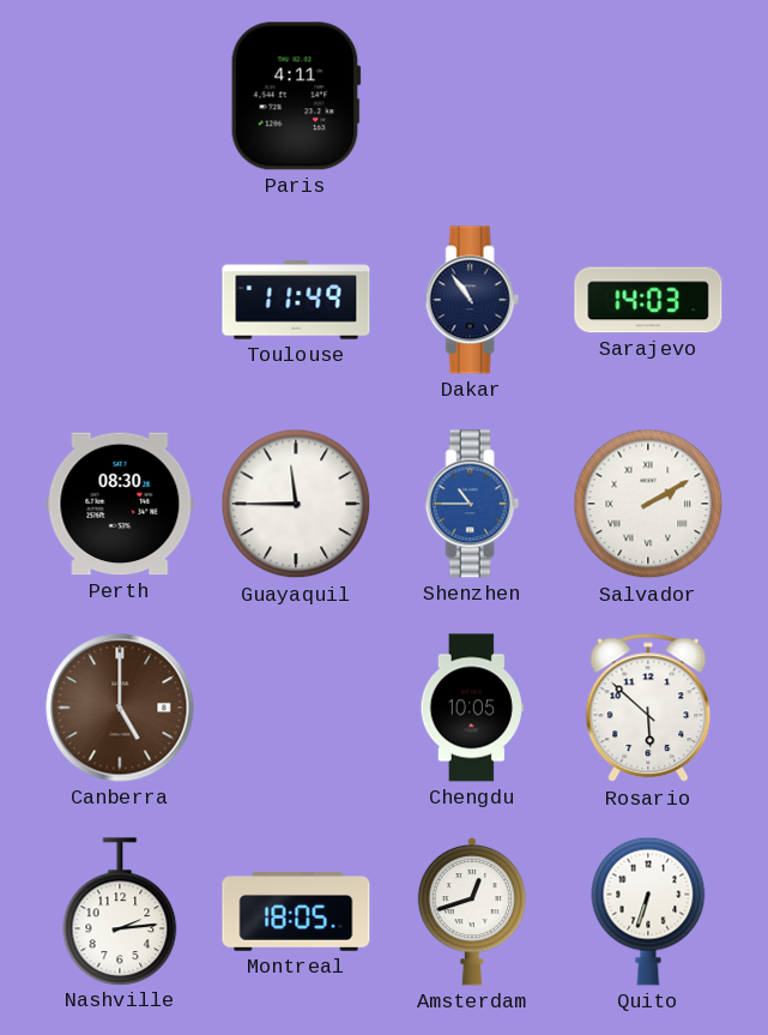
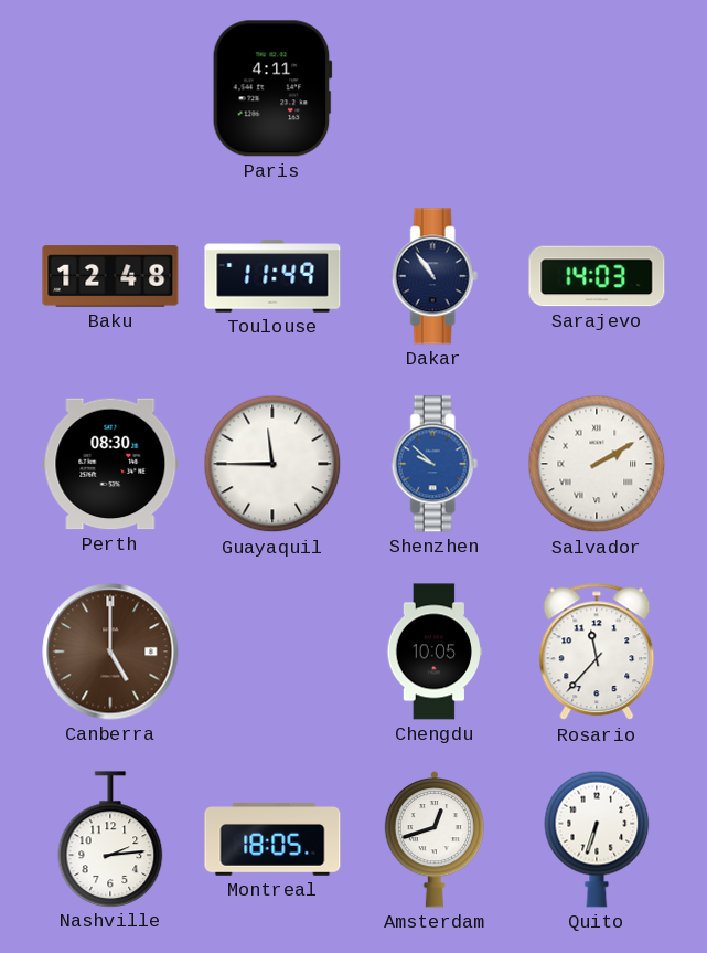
Baku: none -> 12:48 (110, 276)
Shenzhen: 10:45 -> 9:52 (435, 464)
Rosario: 5:52 -> 11:37 (597, 652)
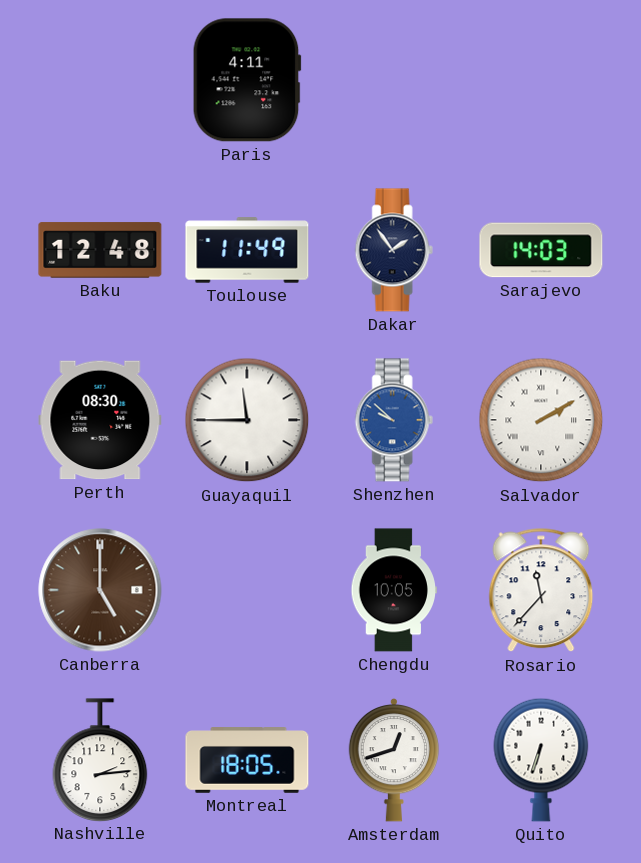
Dakar: 10:54 -> 1:54 (394, 250)
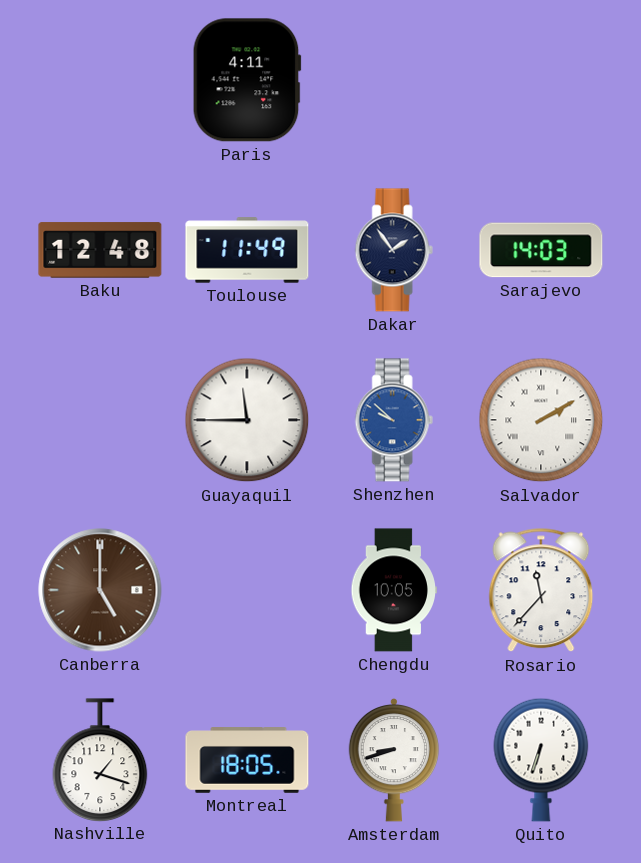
Perth: 08:30 -> none (100, 420)
Nashville: 2:14 -> 1:18 (100, 760)
Amsterdam: 12:42 -> 8:42 (394, 760)
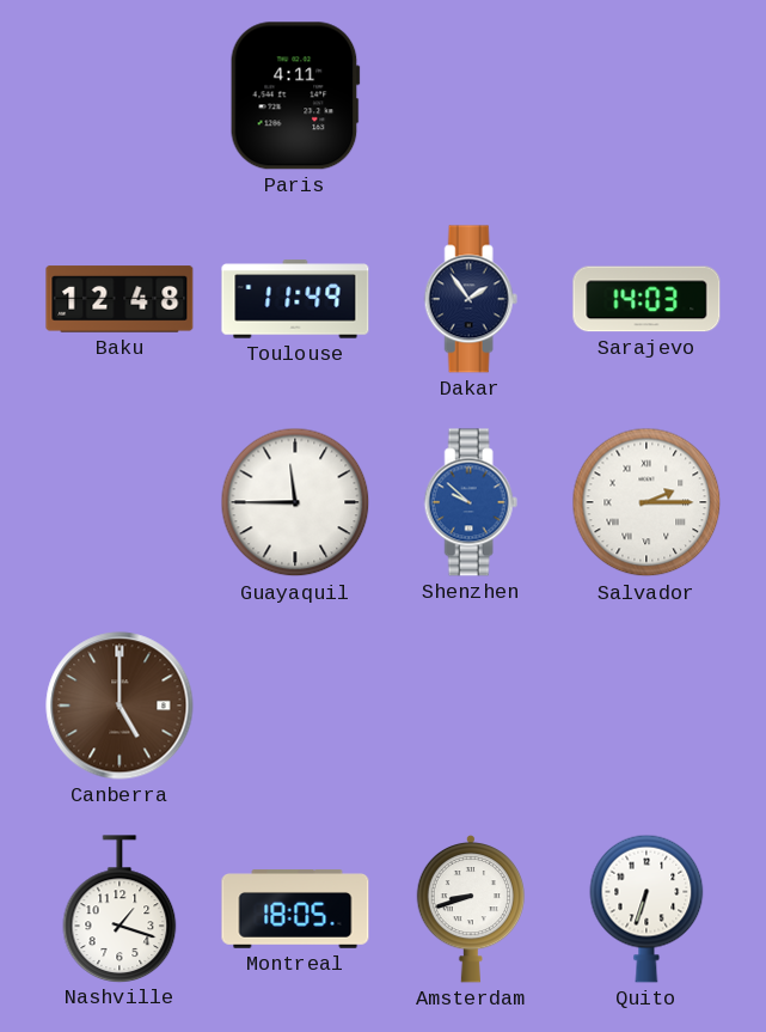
Salvador: 2:10 -> 2:15 (646, 502)
Chengdu: 10:05 -> none (393, 590)
Rosario: 11:37 -> none (541, 590)
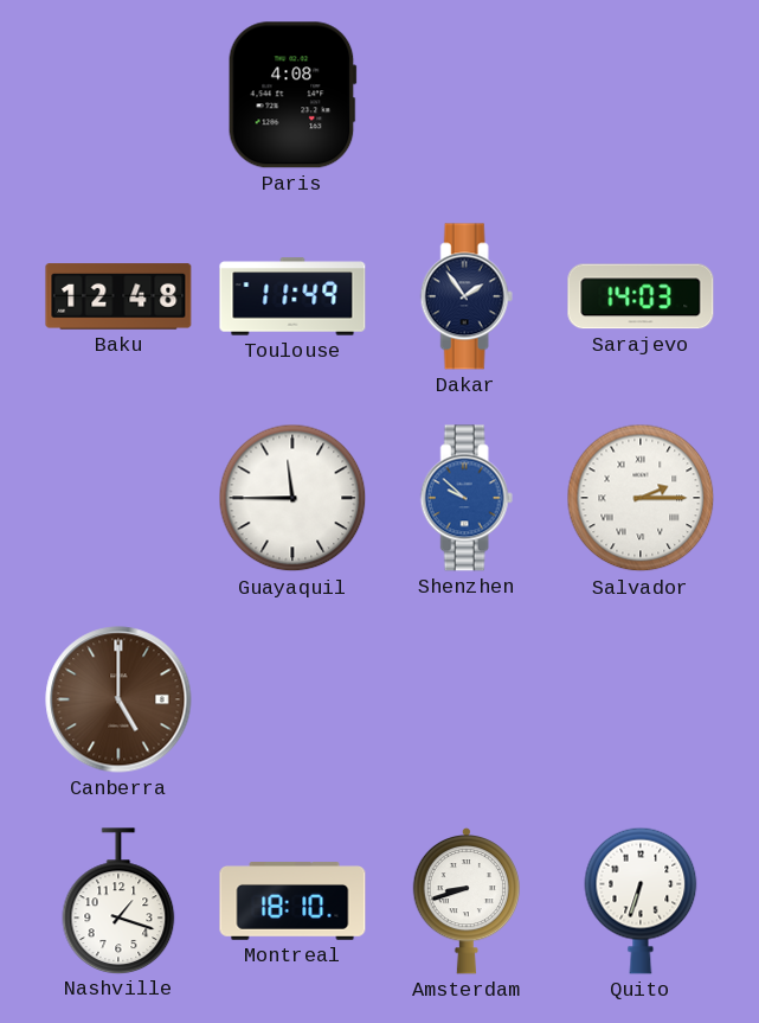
Paris: 4:11 -> 4:08 (292, 95)
Montreal: 18:05 -> 18:10 (292, 901)
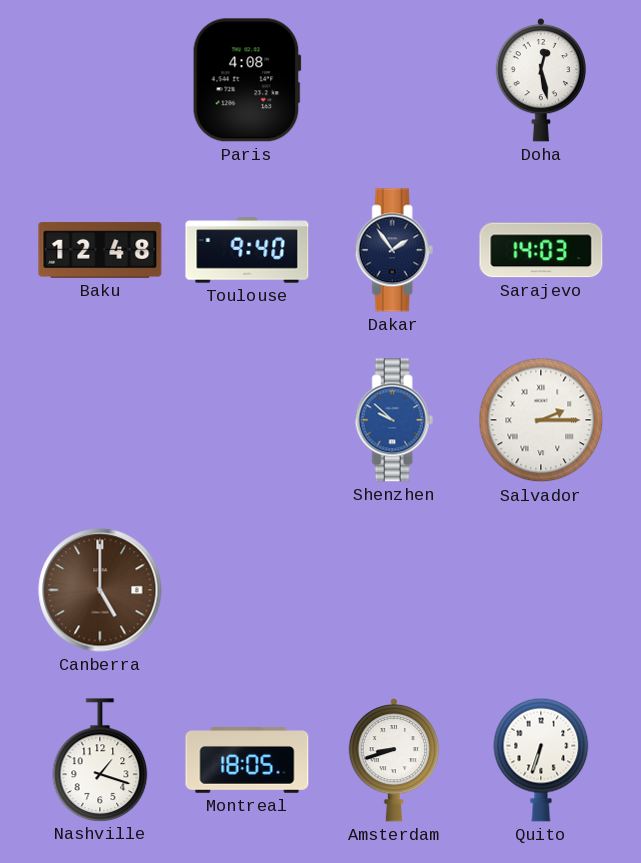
Doha: none -> 12:28 (541, 80)
Toulouse: 11:49 -> 9:40 (247, 250)
Guayaquil: 11:45 -> none (292, 498)
Montreal: 18:10 -> 18:05 (247, 760)
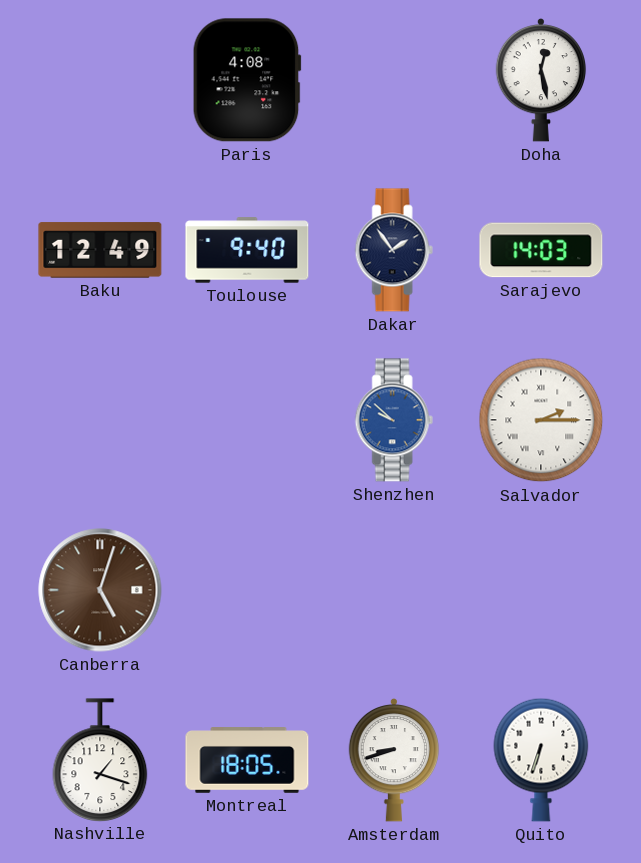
Baku: 12:48 -> 12:49 (100, 250)
Canberra: 5:00 -> 5:03 (100, 590)
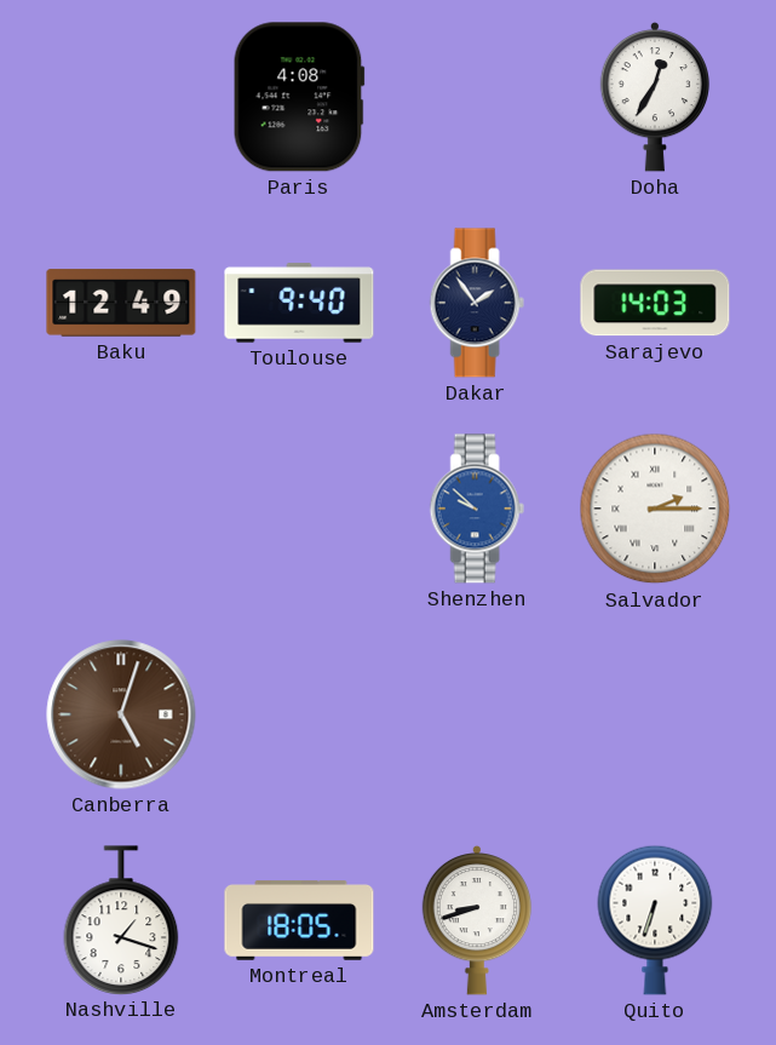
Doha: 12:28 -> 12:35 (655, 97)
